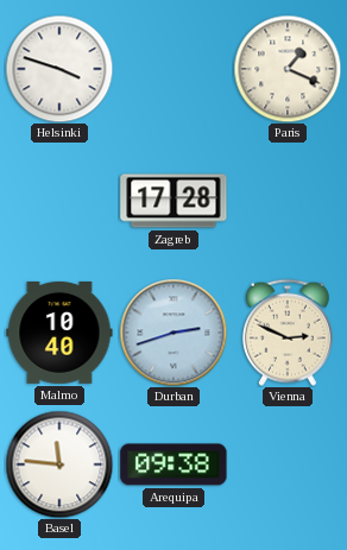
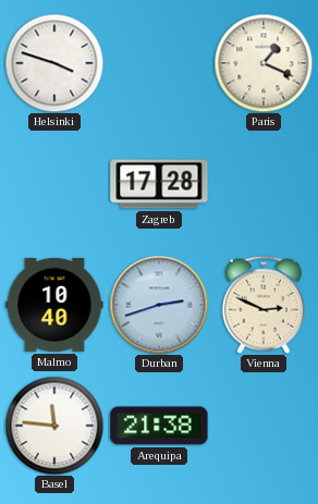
Arequipa: 09:38 -> 21:38 (159, 426)
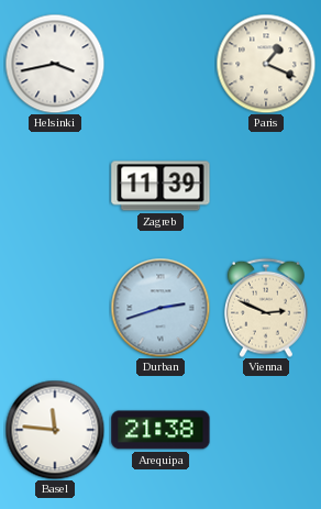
Helsinki: 3:48 -> 3:43 (55, 64)
Zagreb: 17:28 -> 11:39 (160, 186)
Malmo: 10:40 -> none (54, 305)
